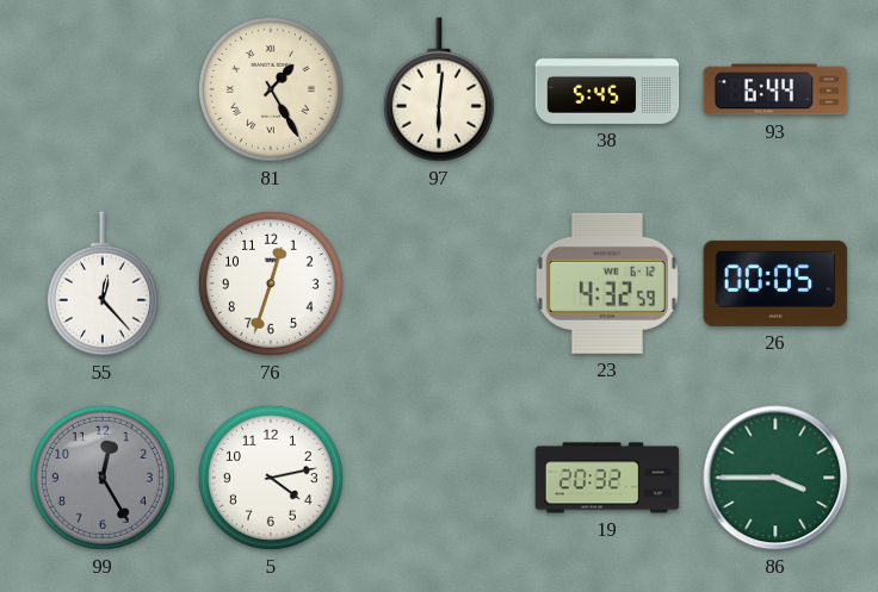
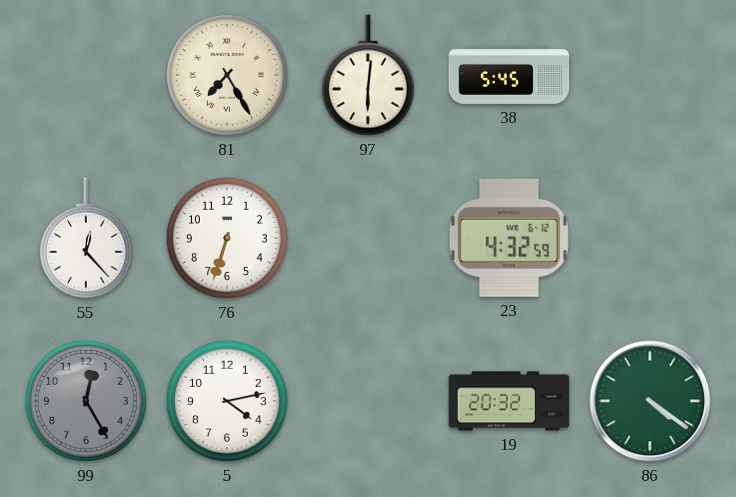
81: 1:25 -> 7:25 (227, 75)
93: 6:44 -> none (775, 89)
76: 12:33 -> 6:33 (227, 238)
26: 00:05 -> none (775, 283)
86: 3:45 -> 4:21 (650, 401)
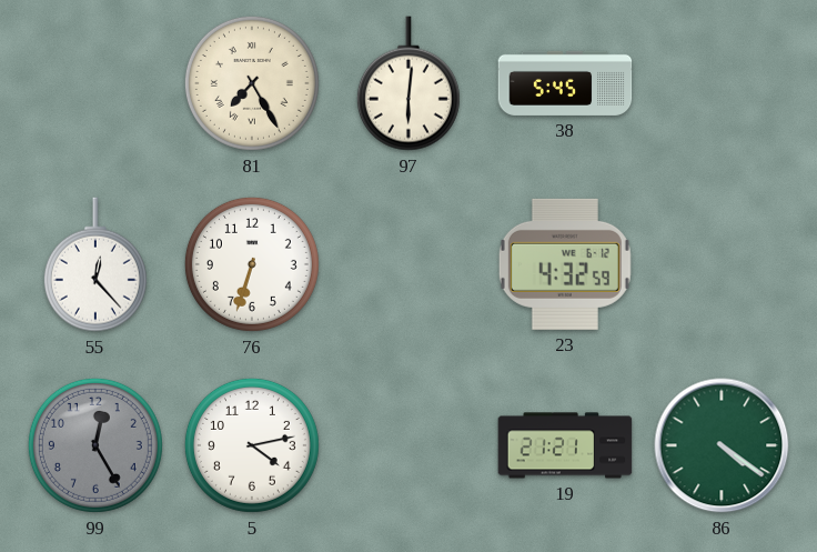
19: 20:32 -> 21:21 (565, 445)
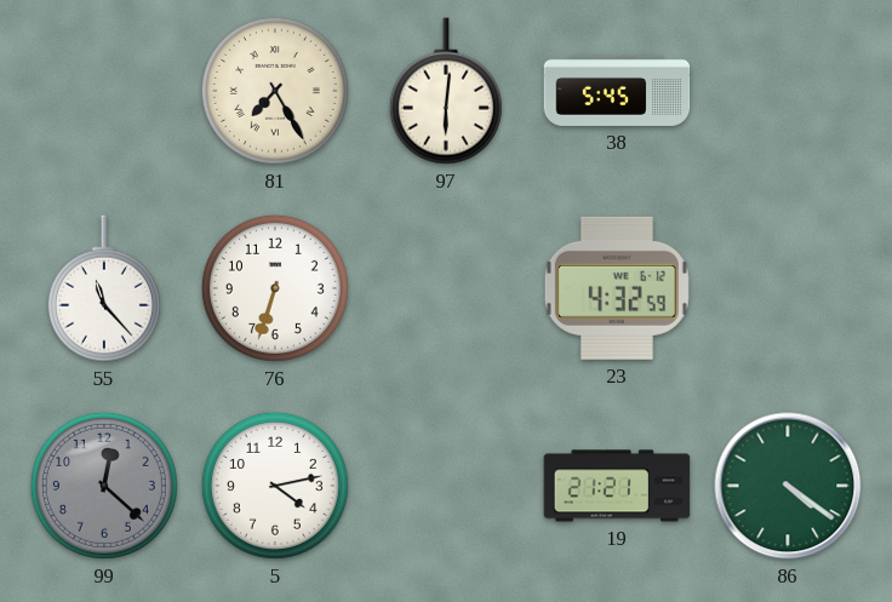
55: 12:23 -> 11:23 (104, 288)
99: 12:25 -> 12:22 (104, 486)
